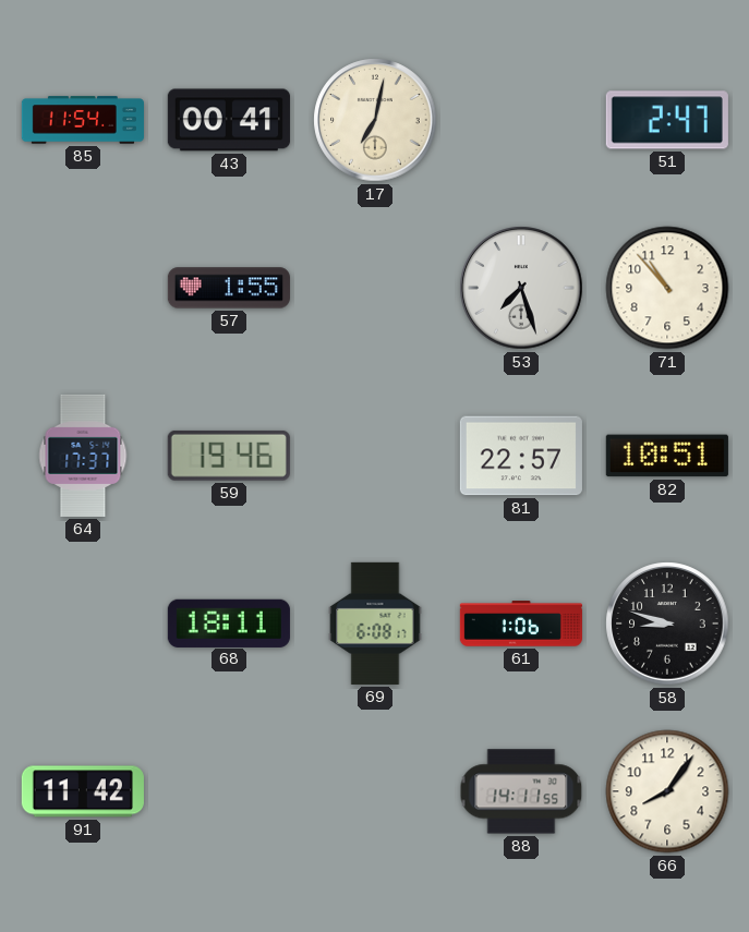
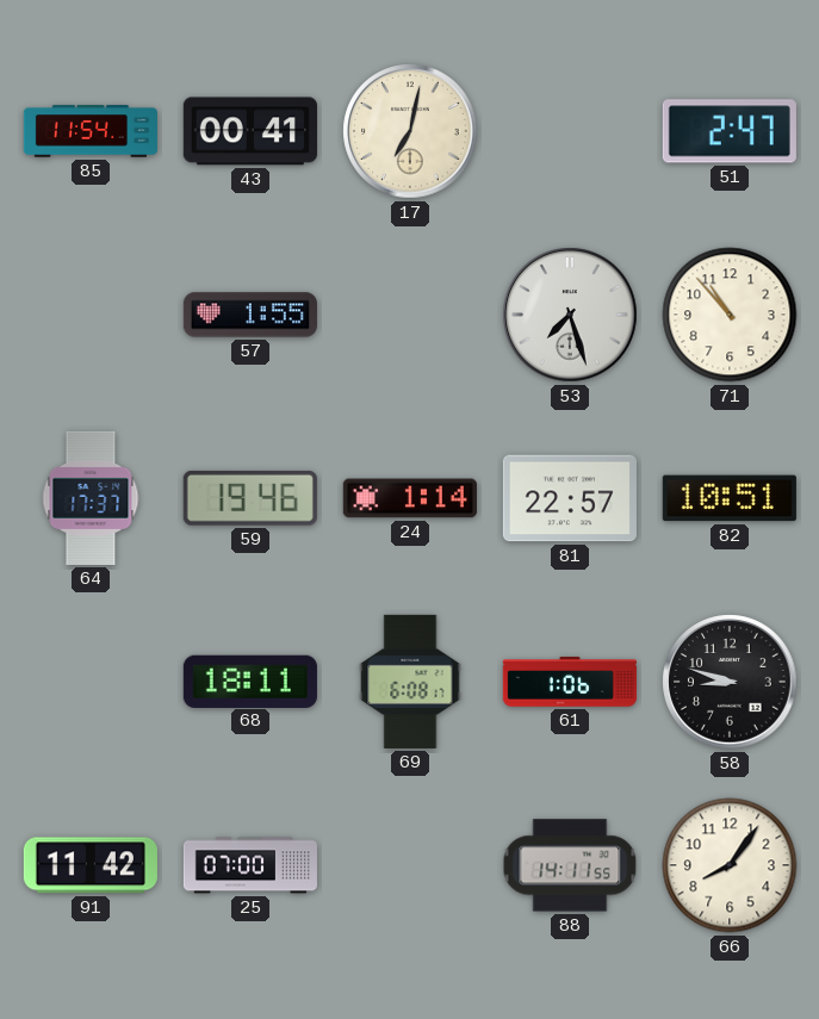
24: none -> 1:14 (410, 498)
25: none -> 07:00 (250, 865)
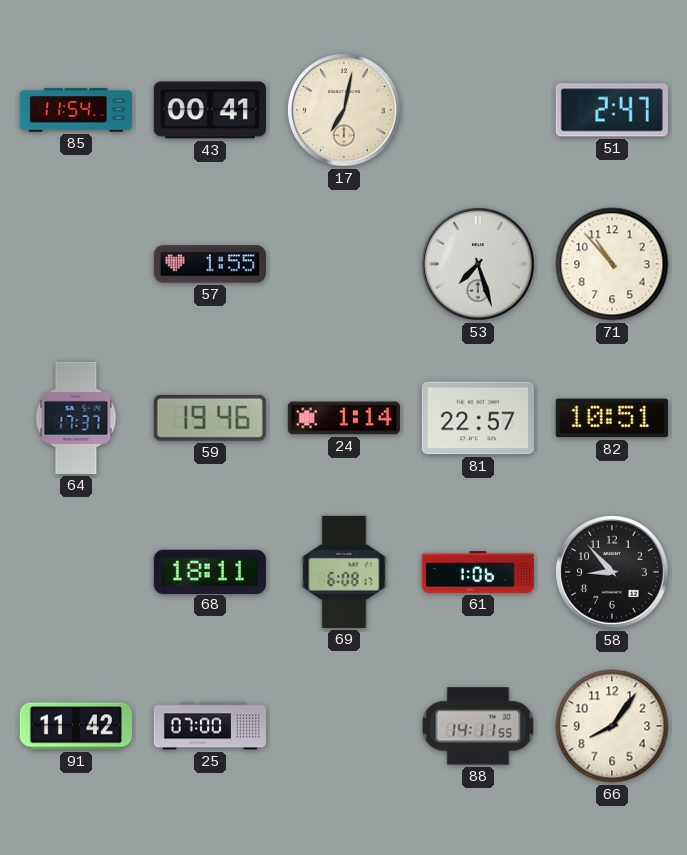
58: 8:48 -> 8:53 (612, 572)
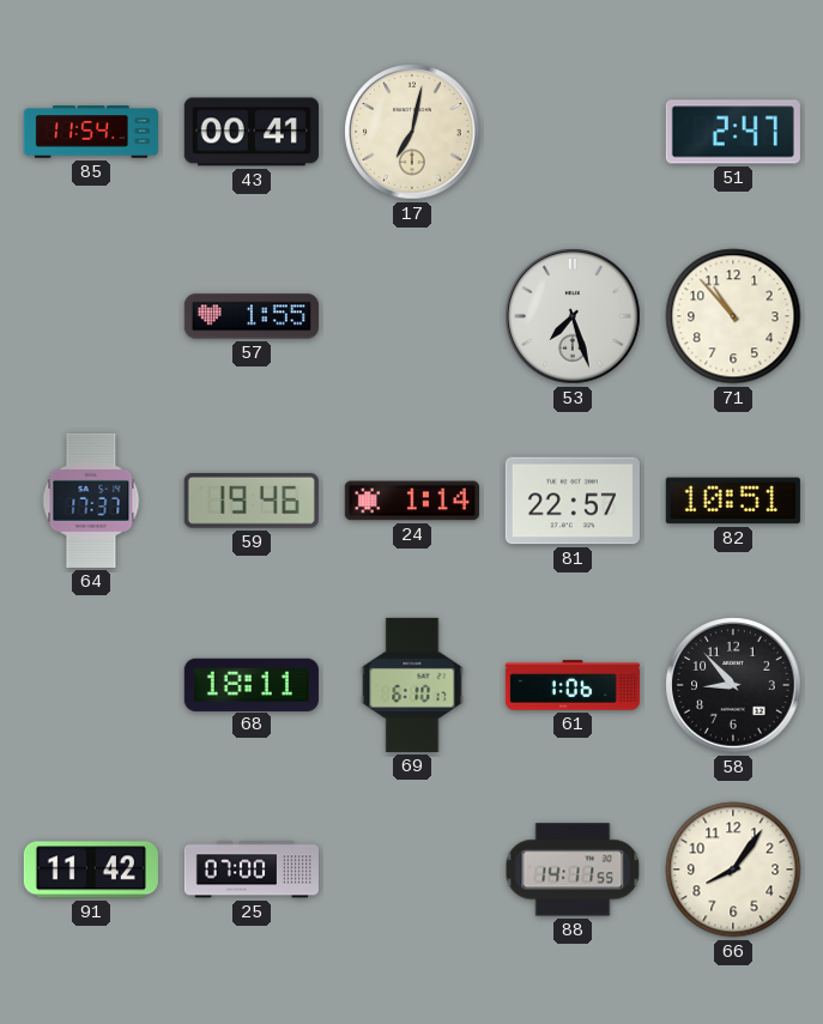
69: 6:08 -> 6:10 (412, 685)
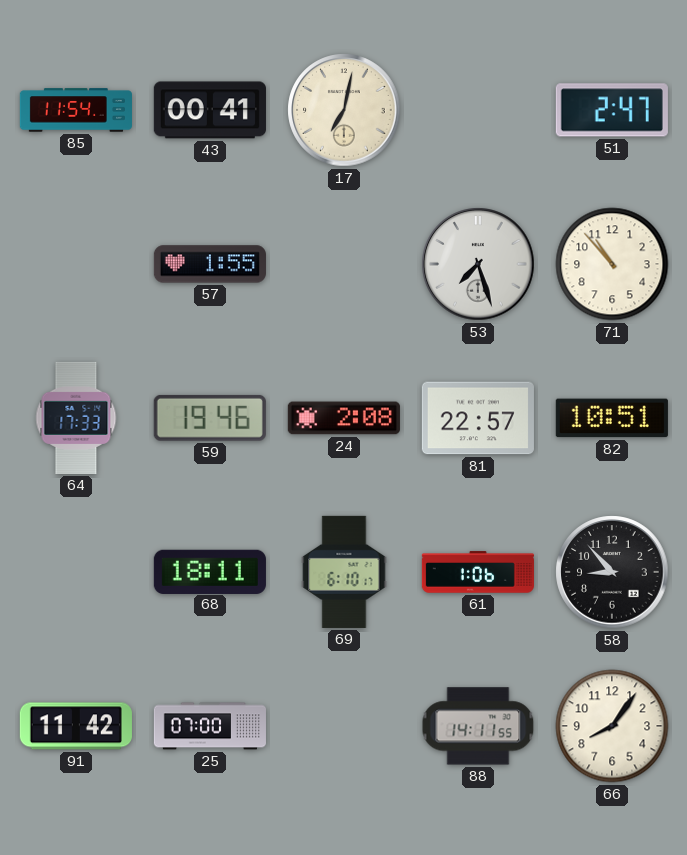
64: 17:37 -> 17:33 (76, 418)
24: 1:14 -> 2:08 (344, 418)
